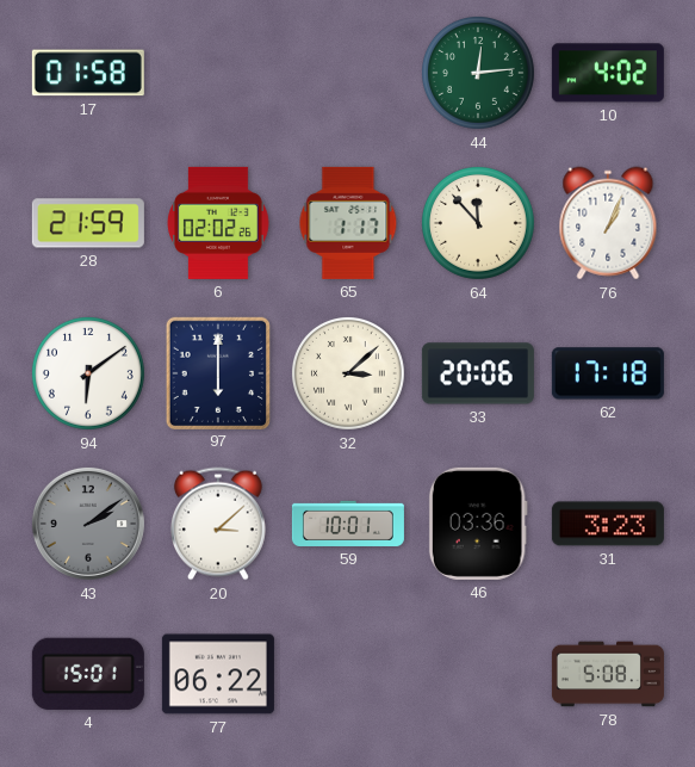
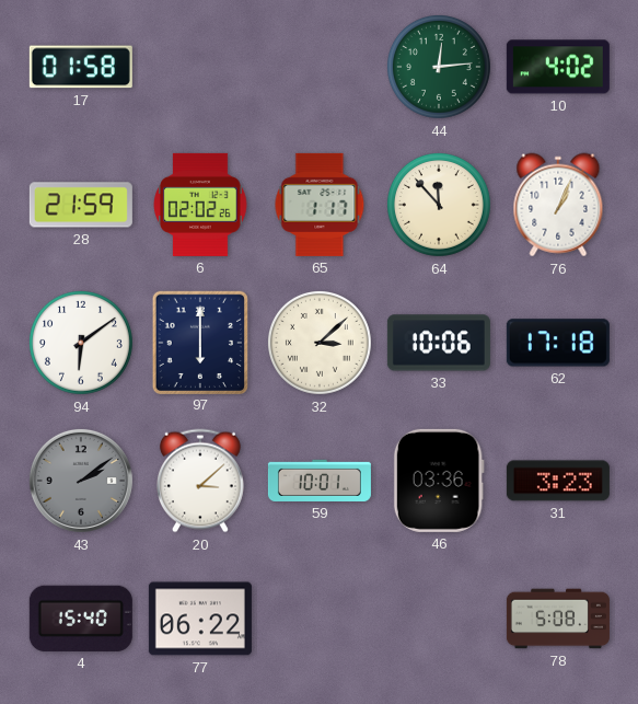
33: 20:06 -> 10:06 (439, 343)
4: 15:01 -> 15:40 (81, 619)
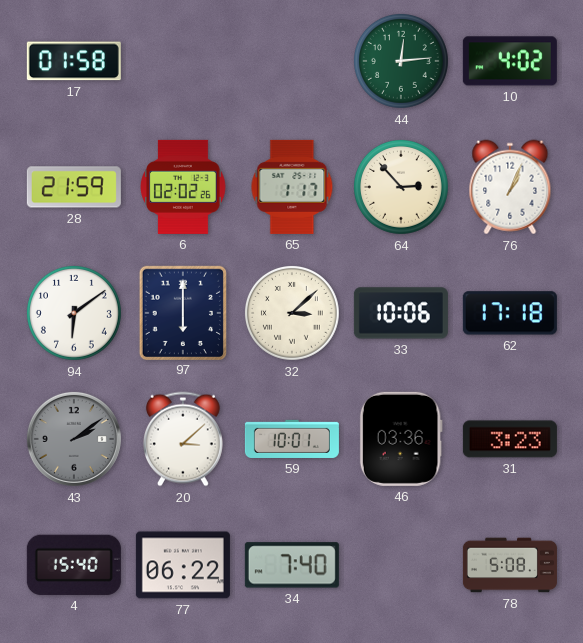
64: 11:53 -> 2:53 (401, 187)
34: none -> 7:40 (292, 565)
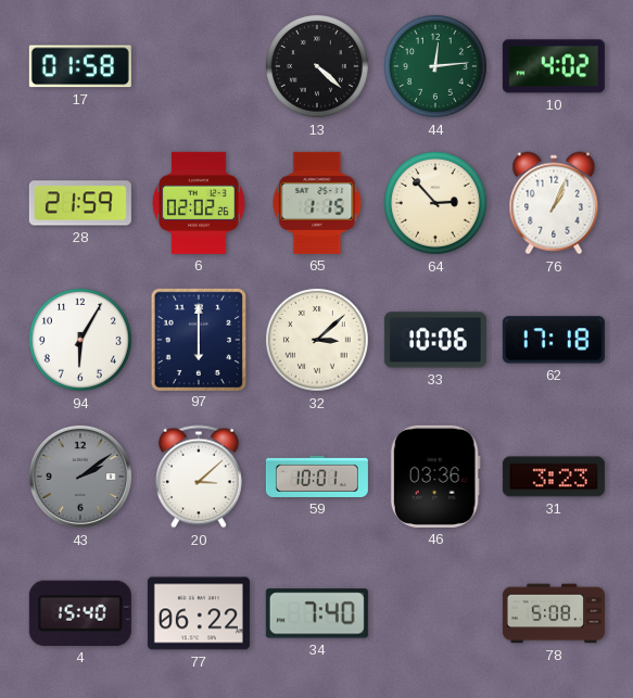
13: none -> 4:22 (317, 66)
65: 1:17 -> 1:15 (317, 203)
94: 6:09 -> 6:05 (80, 340)
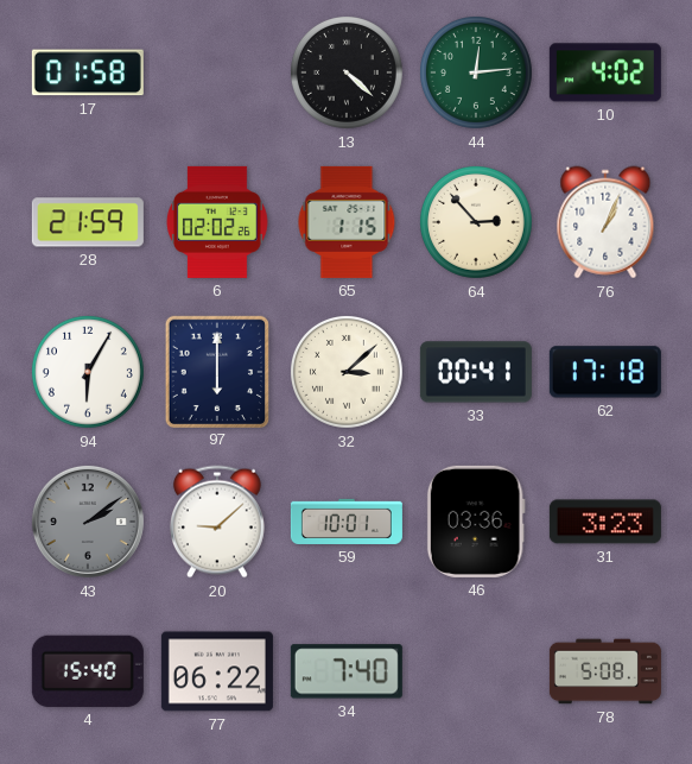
33: 10:06 -> 00:41 (476, 372)
20: 3:08 -> 9:08 (217, 522)
